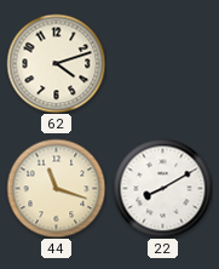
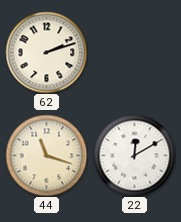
62: 4:12 -> 2:12 (46, 52)
22: 8:10 -> 12:10 (134, 155)
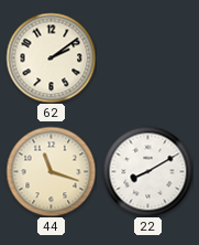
62: 2:12 -> 2:09 (51, 57)
22: 12:10 -> 8:10 (147, 171)
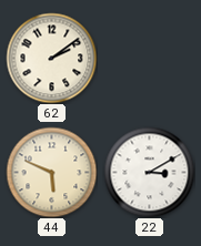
44: 11:18 -> 5:49 (51, 172)
22: 8:10 -> 3:10 (149, 172)
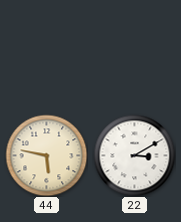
62: 2:09 -> none (51, 58)
44: 5:49 -> 5:47 (46, 155)
